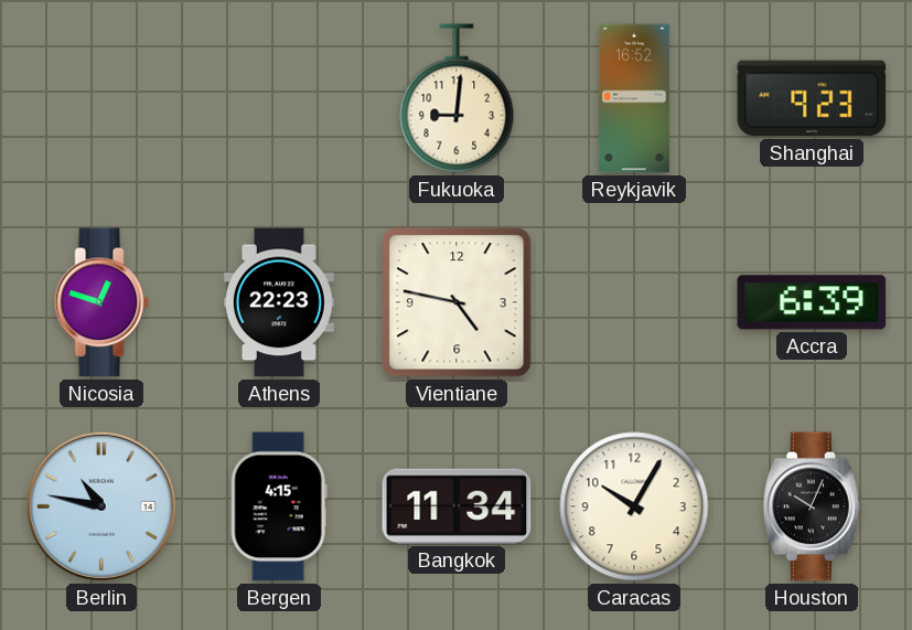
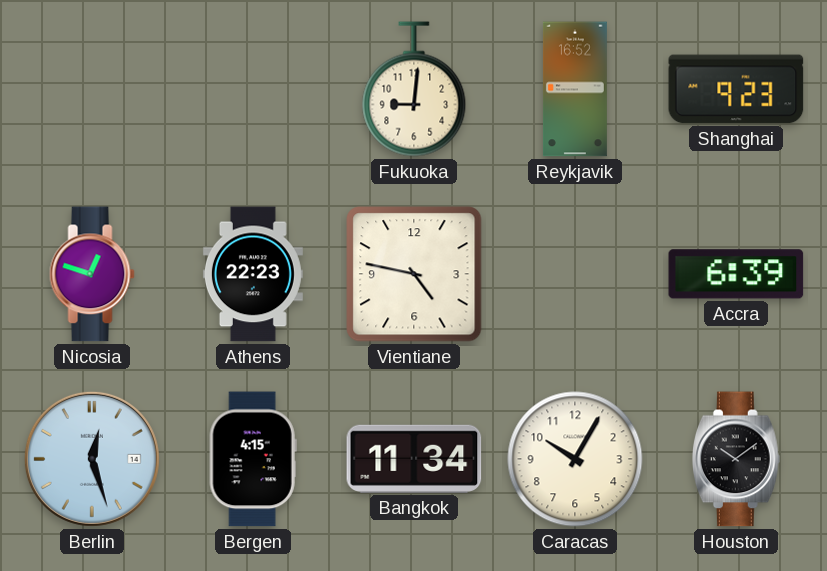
Berlin: 10:47 -> 12:27 (92, 459)
Houston: 10:04 -> 10:09 (736, 459)
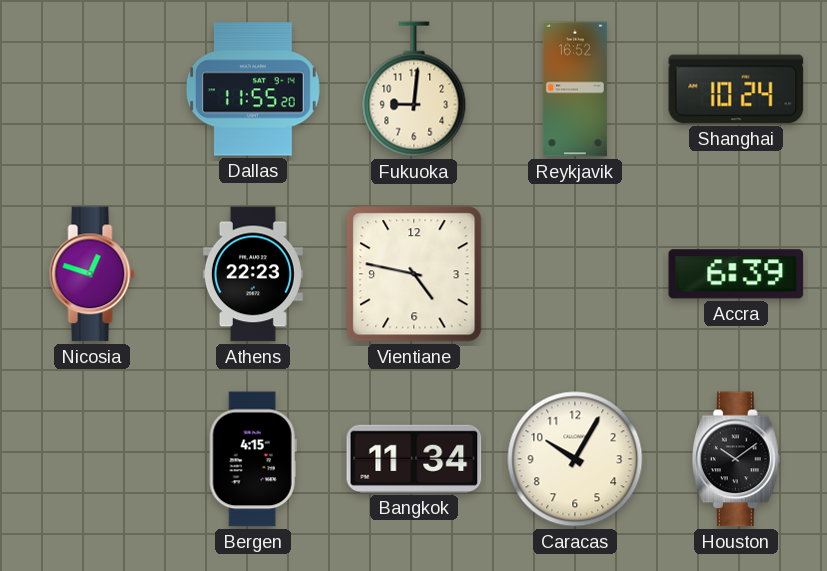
Dallas: none -> 11:55 (253, 89)
Shanghai: 9:23 -> 10:24 (736, 89)
Berlin: 12:27 -> none (92, 459)
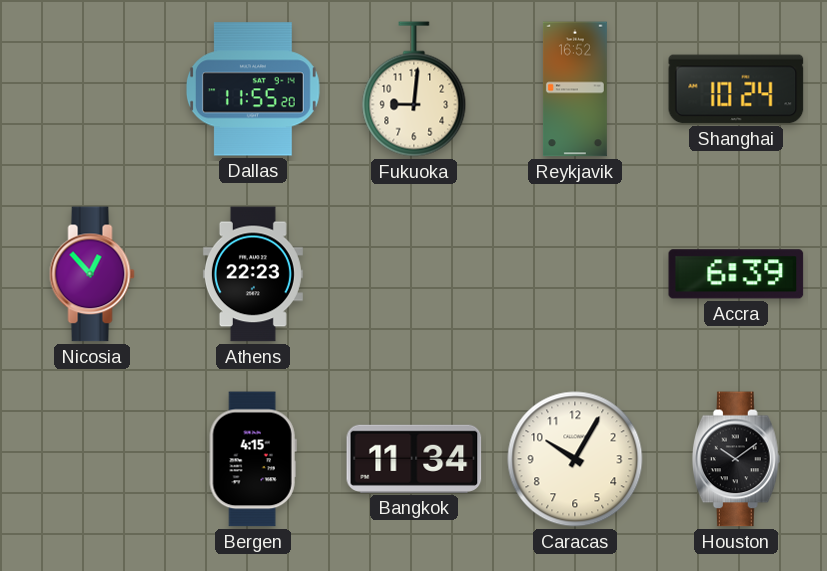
Nicosia: 12:48 -> 12:53 (92, 274)
Vientiane: 4:47 -> none (414, 274)
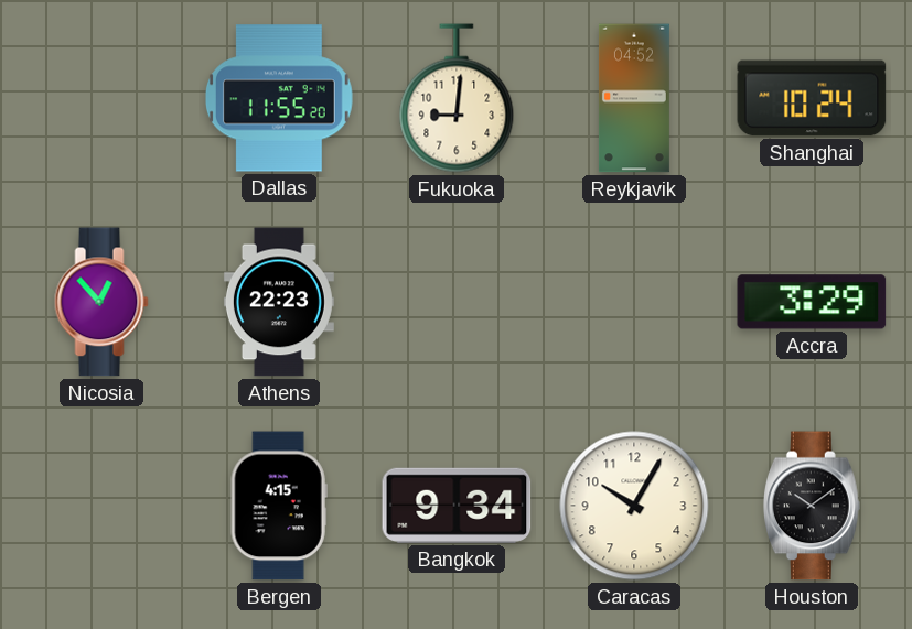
Reykjavik: 16:52 -> 04:52 (634, 98)
Accra: 6:39 -> 3:29 (812, 302)
Bangkok: 11:34 -> 9:34 (457, 506)
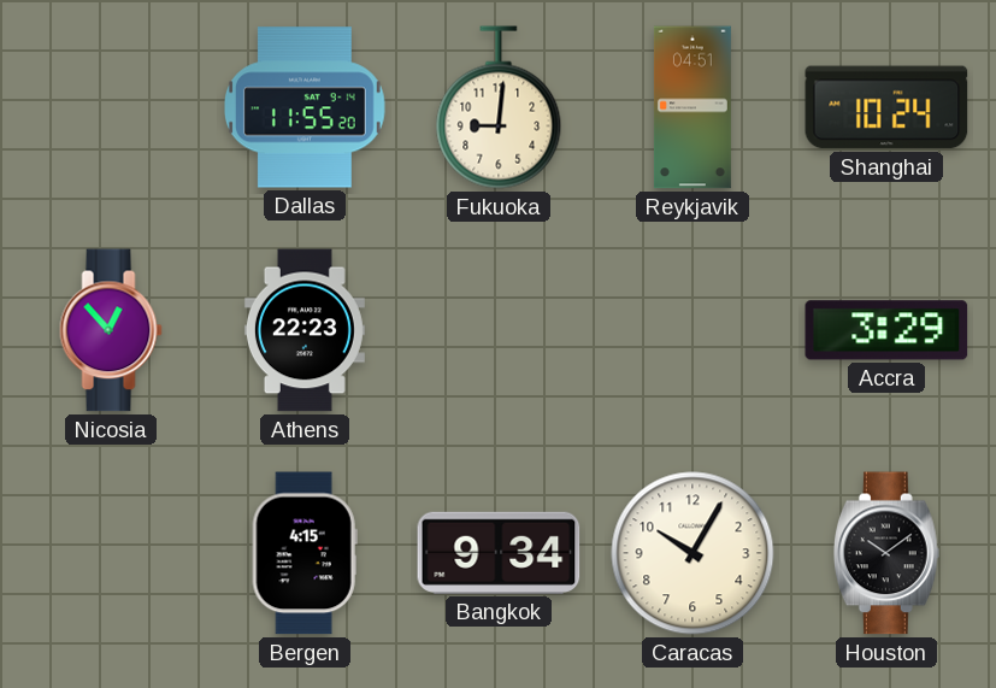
Reykjavik: 04:52 -> 04:51 (693, 107)
